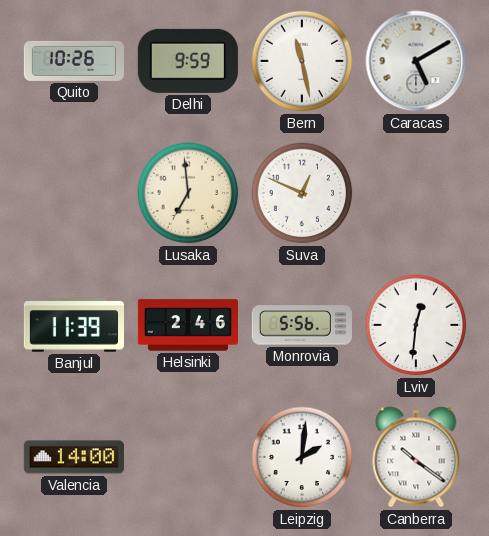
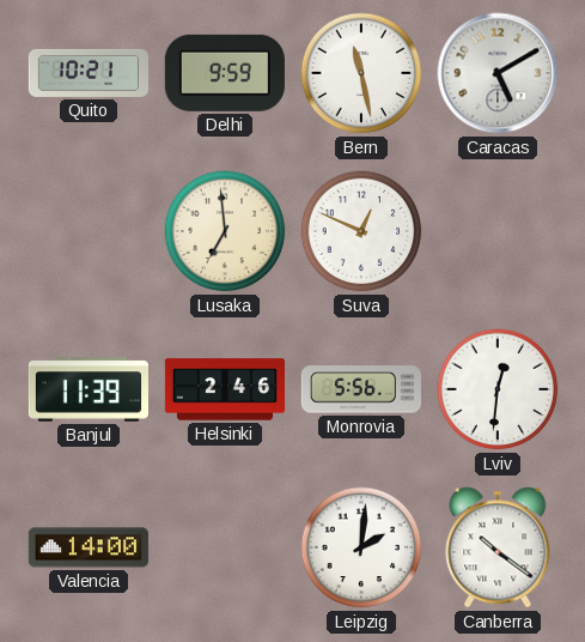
Quito: 10:26 -> 10:21 (87, 73)
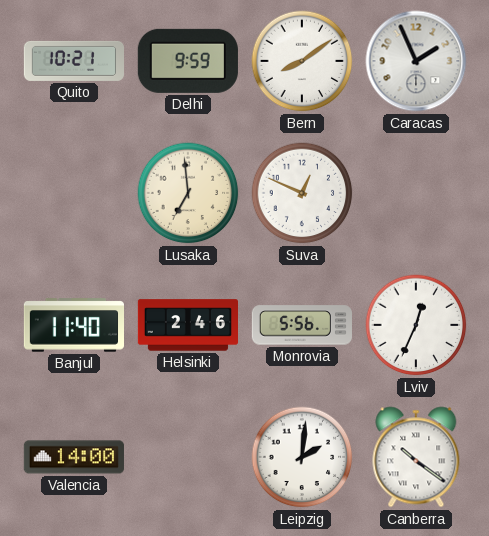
Bern: 11:28 -> 8:09 (302, 61)
Caracas: 5:10 -> 1:56 (416, 61)
Banjul: 11:39 -> 11:40 (73, 325)
Lviv: 12:31 -> 12:34 (416, 325)
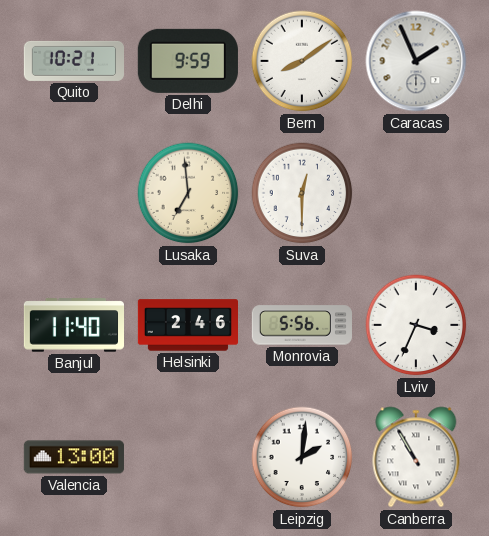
Suva: 12:49 -> 12:30 (302, 193)
Lviv: 12:34 -> 3:34 (416, 325)
Valencia: 14:00 -> 13:00 (74, 457)
Canberra: 10:21 -> 10:55 (416, 457)
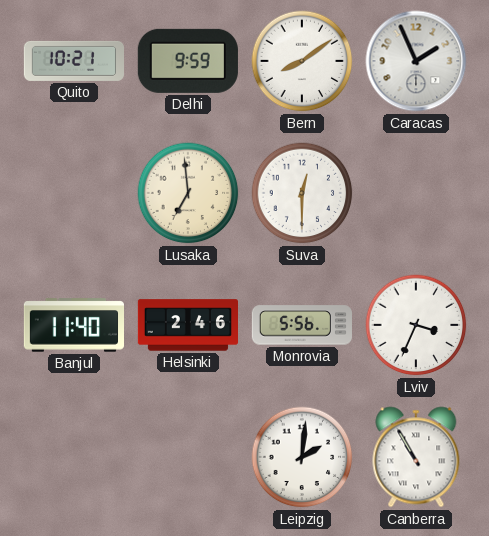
Valencia: 13:00 -> none (74, 457)
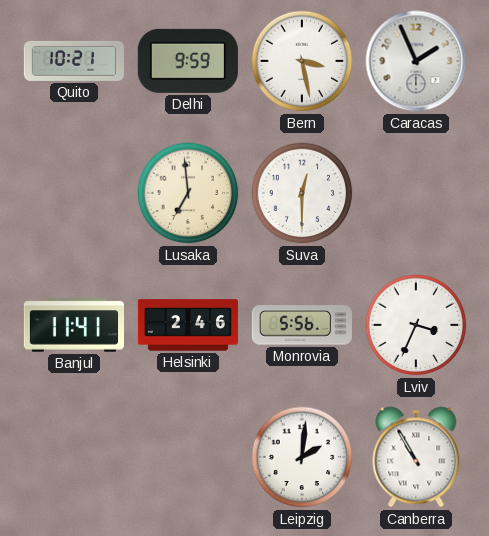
Bern: 8:09 -> 3:28 (302, 61)
Banjul: 11:40 -> 11:41 (73, 325)
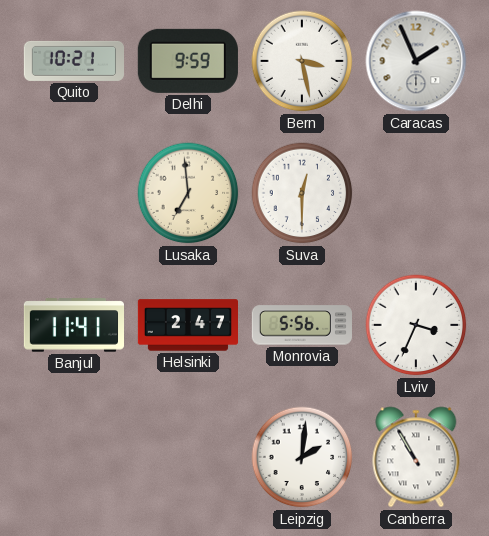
Helsinki: 2:46 -> 2:47 (187, 325)
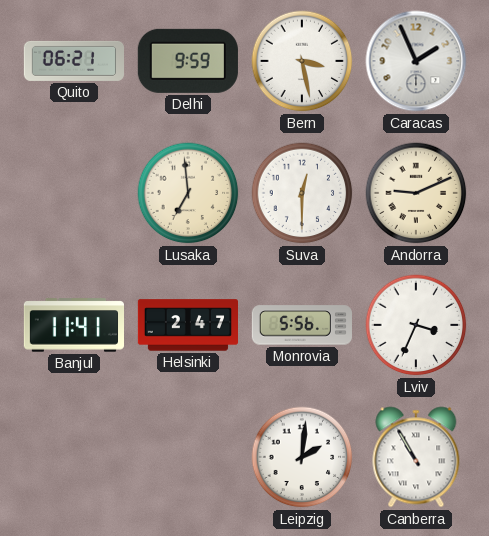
Quito: 10:21 -> 06:21 (73, 61)
Andorra: none -> 9:11 (416, 193)
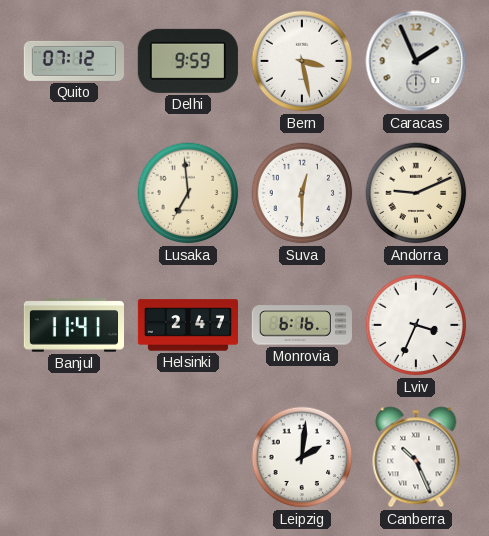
Quito: 06:21 -> 07:12 (73, 61)
Monrovia: 5:56 -> 6:16 (302, 325)
Canberra: 10:55 -> 10:26 (416, 457)
